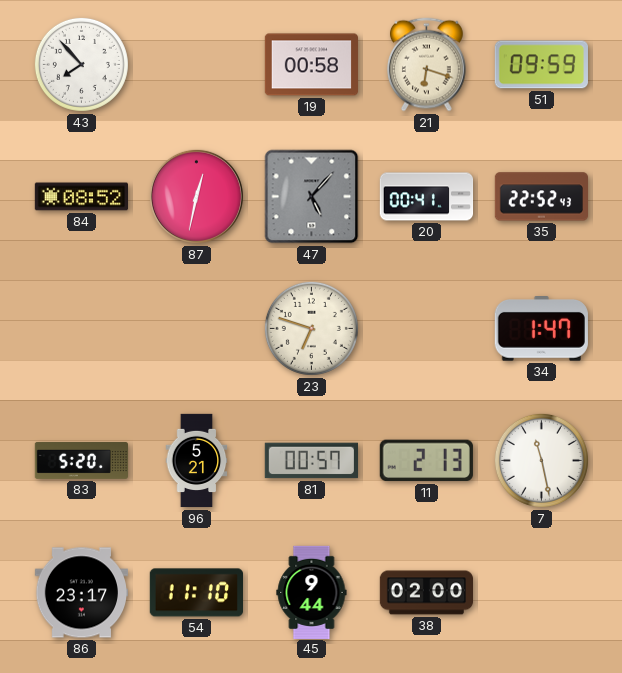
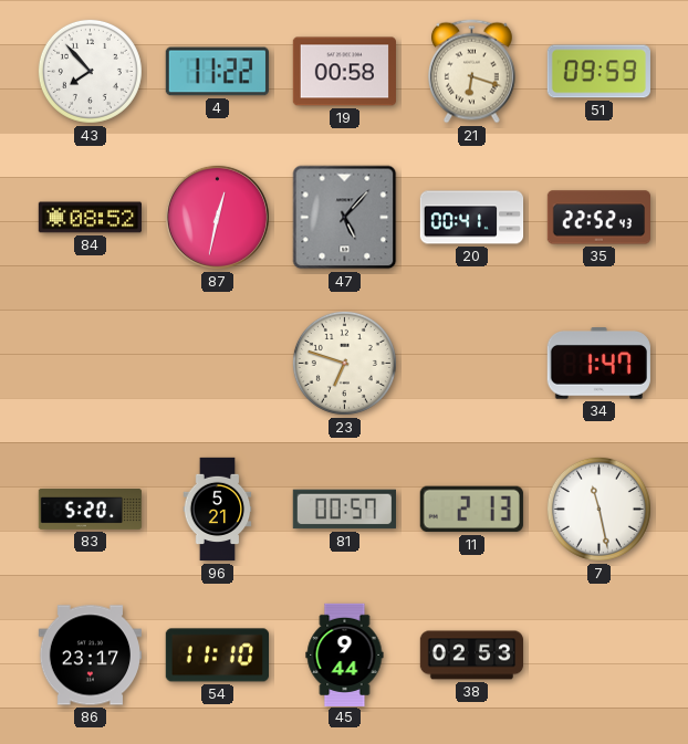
4: none -> 11:22 (217, 72)
38: 02:00 -> 02:53 (471, 656)
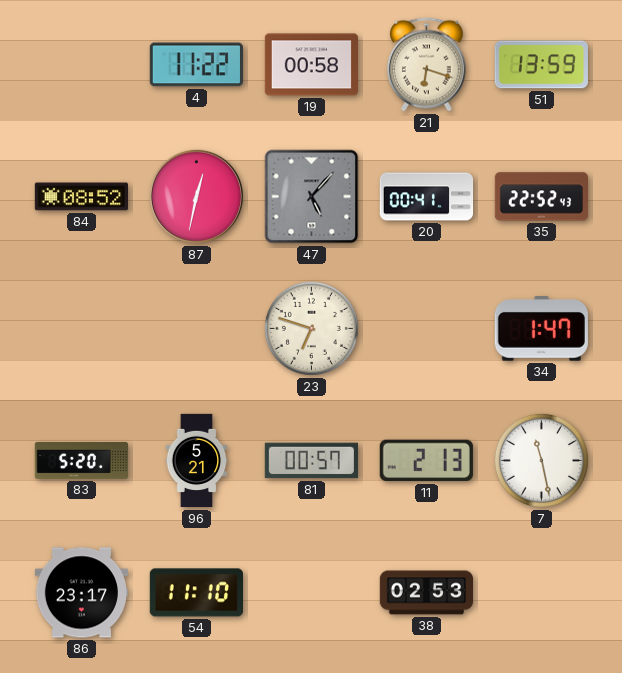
43: 7:53 -> none (90, 71)
51: 09:59 -> 13:59 (541, 65)
45: 9:44 -> none (345, 654)
